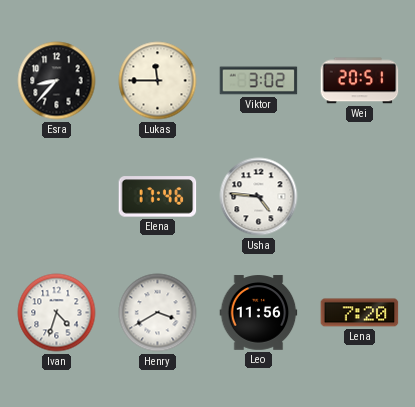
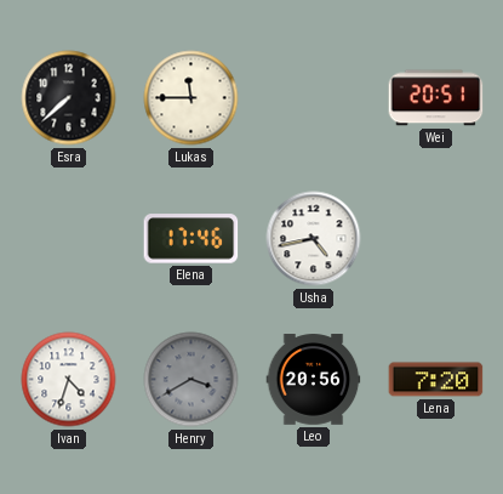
Esra: 8:37 -> 7:38 (69, 98)
Viktor: 3:02 -> none (259, 81)
Usha: 4:46 -> 4:43 (314, 239)
Henry dial: white -> grey (192, 380)
Leo: 11:56 -> 20:56 (314, 380)
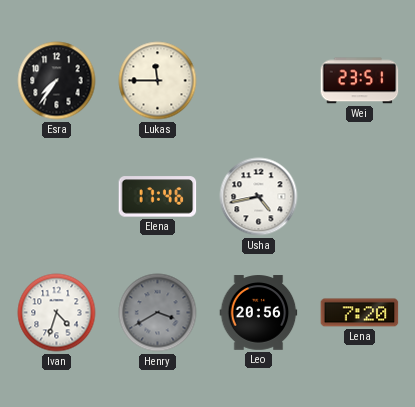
Esra: 7:38 -> 7:36 (57, 81)
Wei: 20:51 -> 23:51 (360, 81)
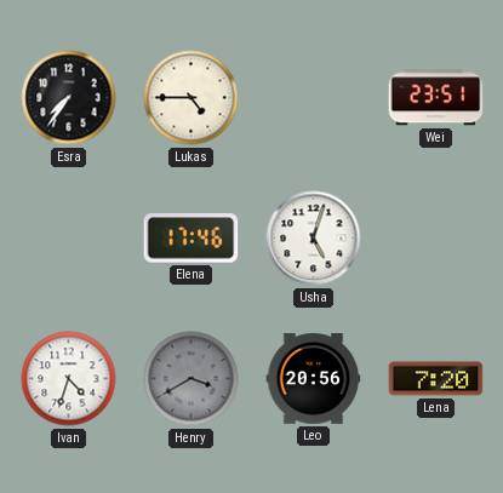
Lukas: 11:45 -> 4:45 (192, 98)
Usha: 4:43 -> 5:03 (314, 239)
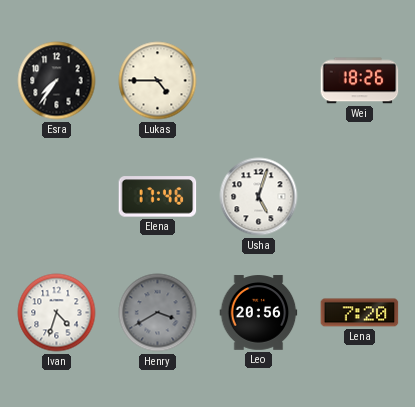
Wei: 23:51 -> 18:26 (360, 81)
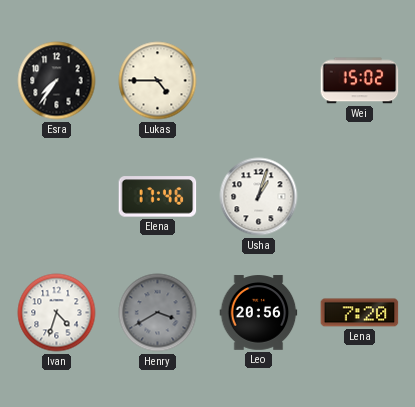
Wei: 18:26 -> 15:02 (360, 81)
Usha: 5:03 -> 1:03 (259, 197)
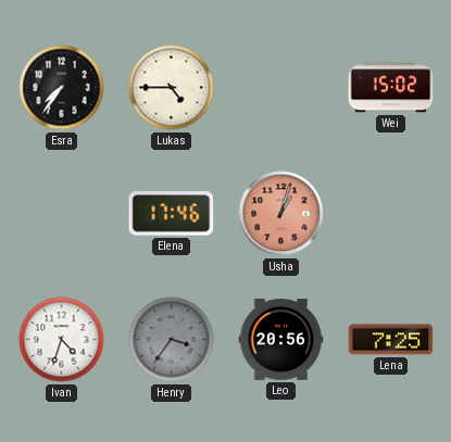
Usha dial: white -> salmon (281, 214)
Henry: 3:40 -> 3:36 (172, 340)
Lena: 7:20 -> 7:25 (391, 340)
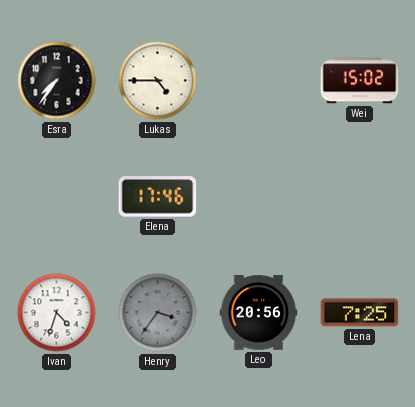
Usha: 1:03 -> none (281, 214)
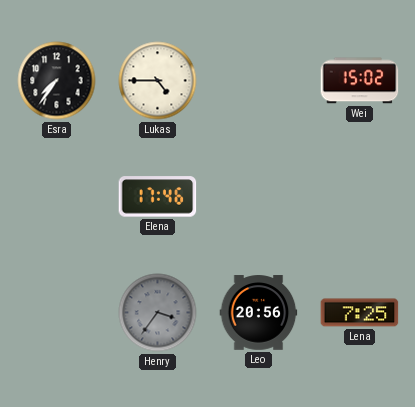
Ivan: 4:33 -> none (57, 313)
